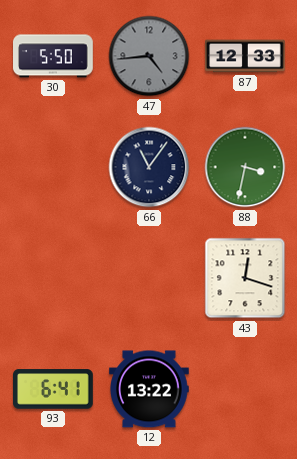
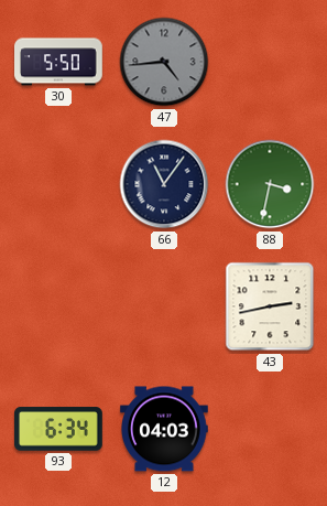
87: 12:33 -> none (246, 56)
43: 12:18 -> 2:43 (270, 306)
93: 6:41 -> 6:34 (59, 429)
12: 13:22 -> 04:03 (165, 429)
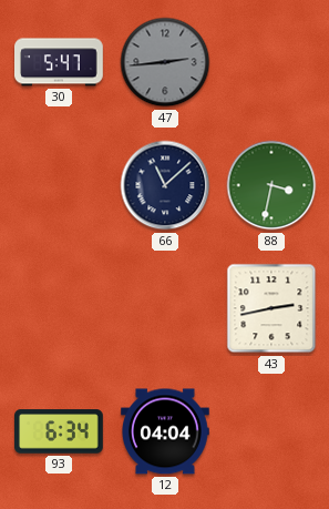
30: 5:50 -> 5:47 (60, 62)
47: 4:44 -> 2:44 (165, 62)
66: 11:06 -> 11:08 (165, 185)
12: 04:03 -> 04:04 (166, 431)
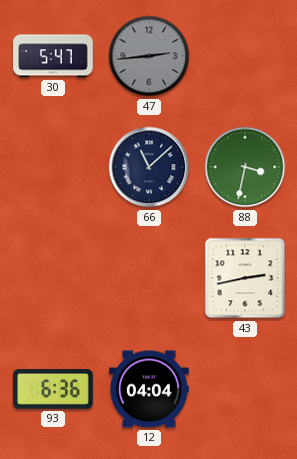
93: 6:34 -> 6:36 (54, 389)
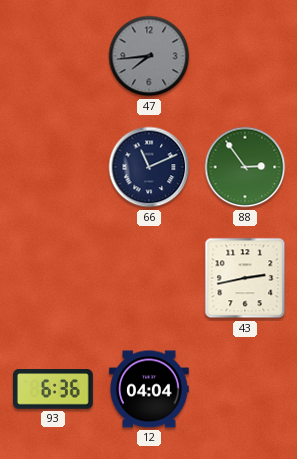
30: 5:47 -> none (54, 56)
47: 2:44 -> 7:44 (149, 56)
66: 11:08 -> 11:11 (149, 167)
88: 3:32 -> 2:54 (245, 167)
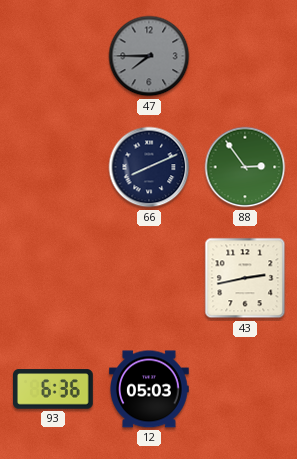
47: 7:44 -> 7:45 (149, 56)
66: 11:11 -> 8:11 (149, 167)
12: 04:04 -> 05:03 (150, 389)
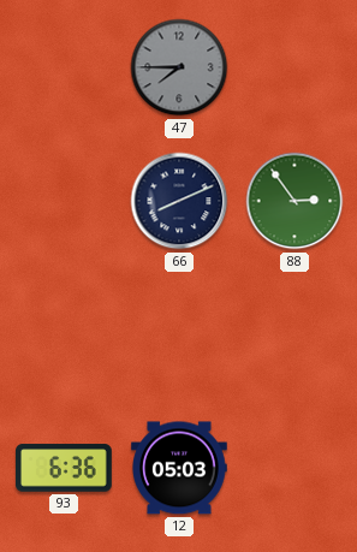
43: 2:43 -> none (245, 278)
